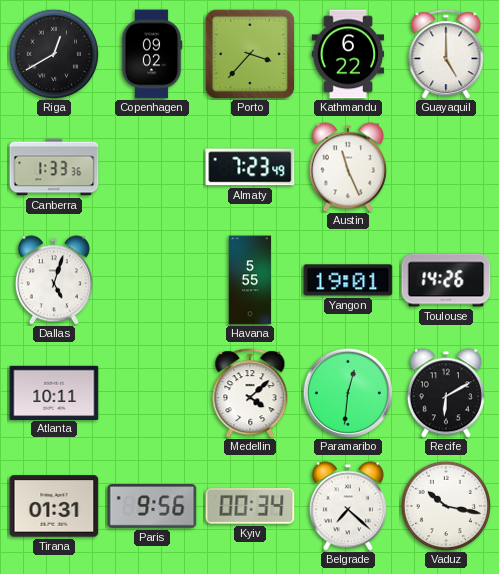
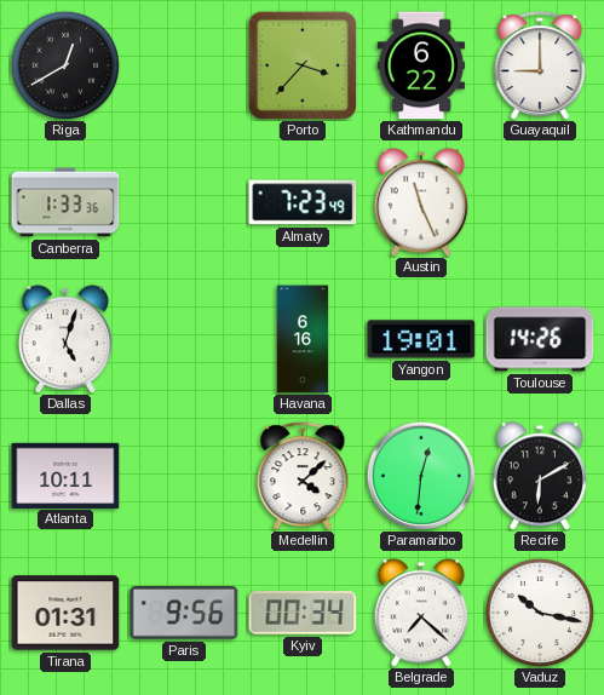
Copenhagen: 09:02 -> none (152, 54)
Guayaquil: 5:00 -> 9:00 (540, 65)
Havana: 5:55 -> 6:16 (303, 339)
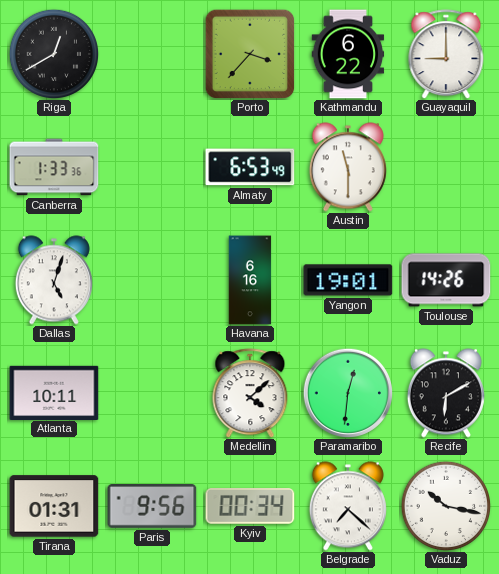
Almaty: 7:23 -> 6:53 (250, 167)
Austin: 11:26 -> 11:30 (348, 167)
